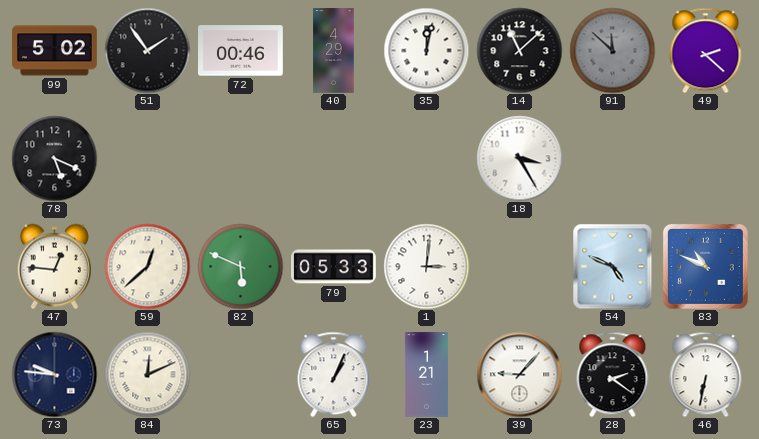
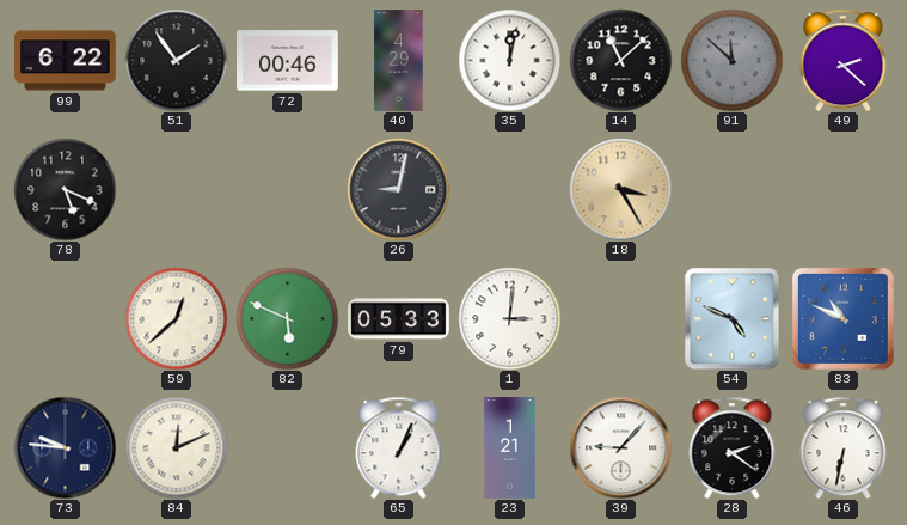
99: 5:02 -> 6:22 (66, 61)
26: none -> 9:02 (398, 189)
18 dial: white -> champagne (620, 189)
47: 12:46 -> none (54, 266)
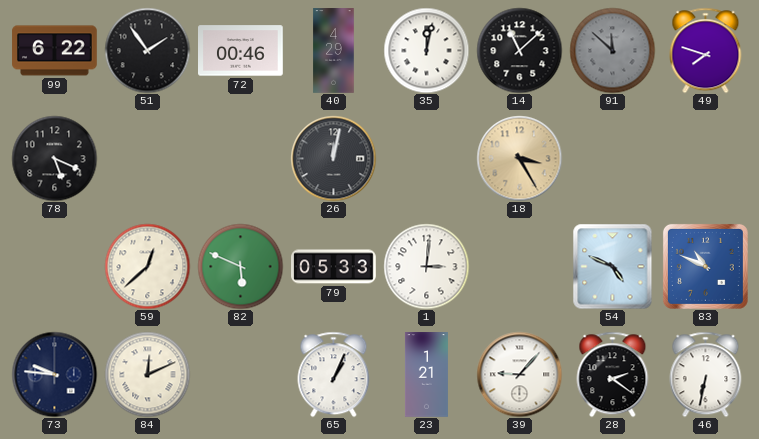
49: 2:22 -> 7:48 (706, 50)
26: 9:02 -> 12:02 (333, 158)
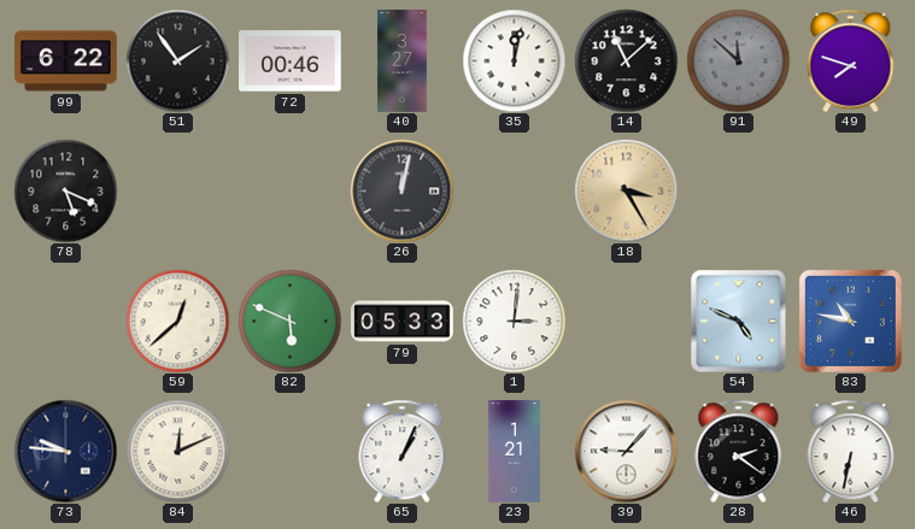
40: 4:29 -> 3:27 (403, 61)
83: 10:49 -> 10:47 (850, 321)
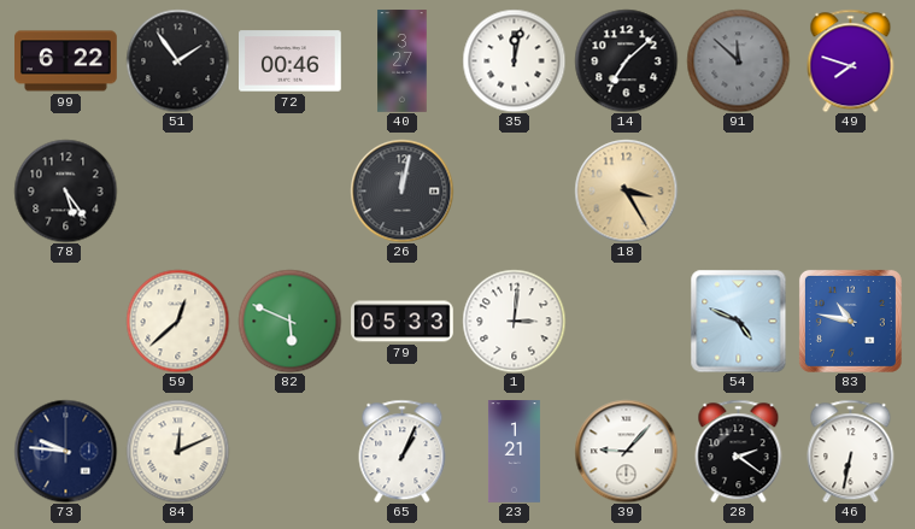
14: 11:08 -> 7:08 (626, 60)
78: 5:19 -> 5:24 (65, 190)
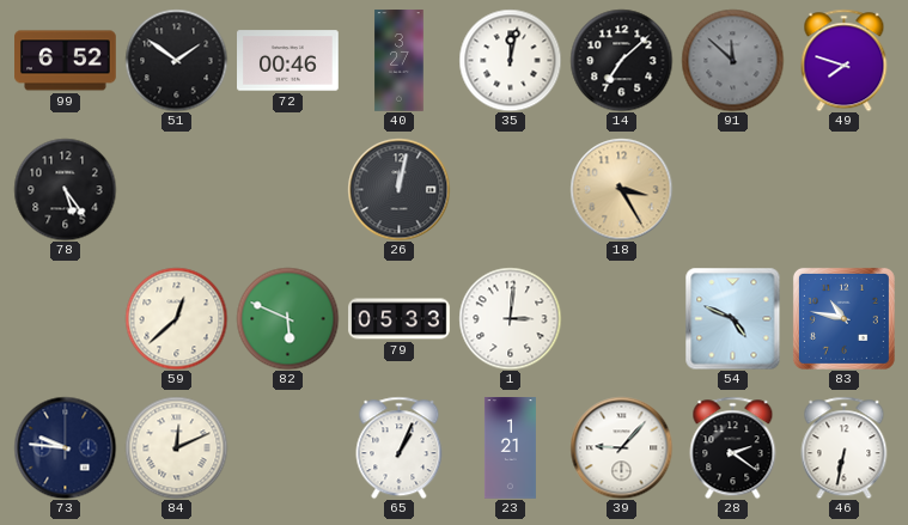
99: 6:22 -> 6:52 (66, 61)
51: 1:54 -> 1:51 (176, 60)
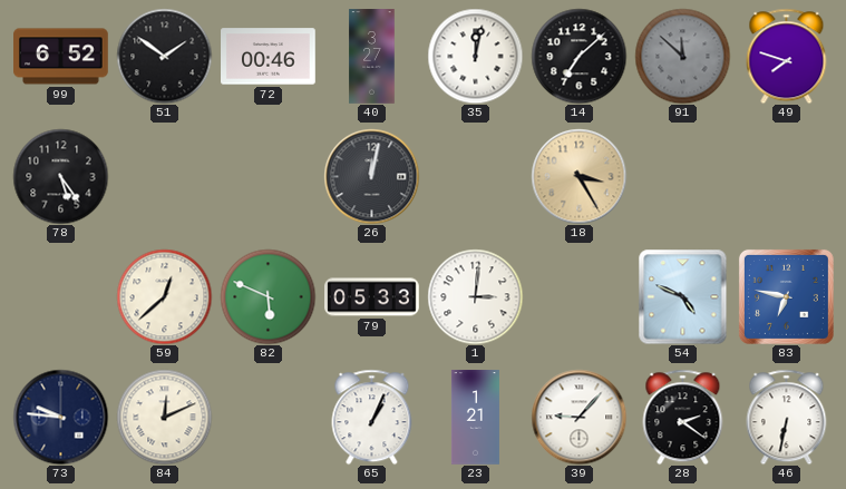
83: 10:47 -> 6:47 (786, 296)
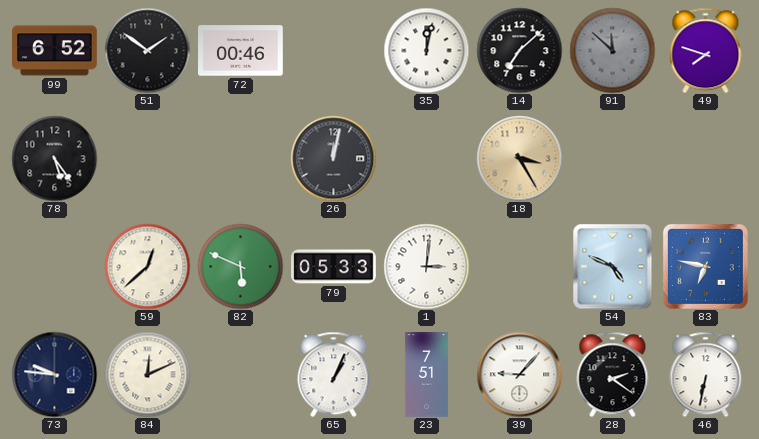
40: 3:27 -> none (372, 57)
23: 1:21 -> 7:51 (426, 375)
